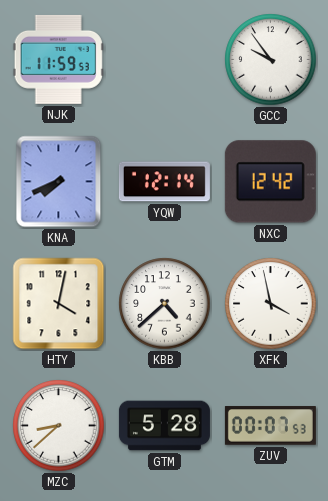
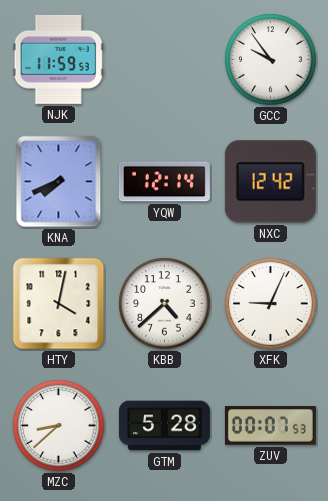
XFK: 3:58 -> 9:04 (271, 304)
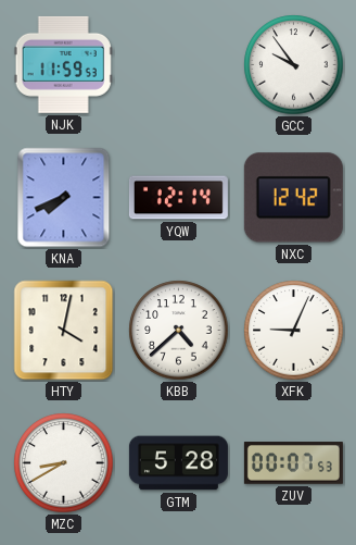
MZC: 8:38 -> 8:40 (64, 463)
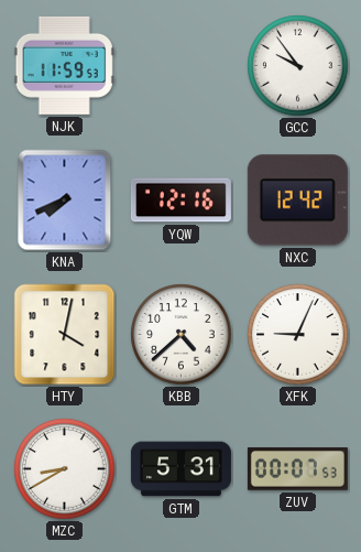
YQW: 12:14 -> 12:16 (180, 201)
GTM: 5:28 -> 5:31 (180, 469)
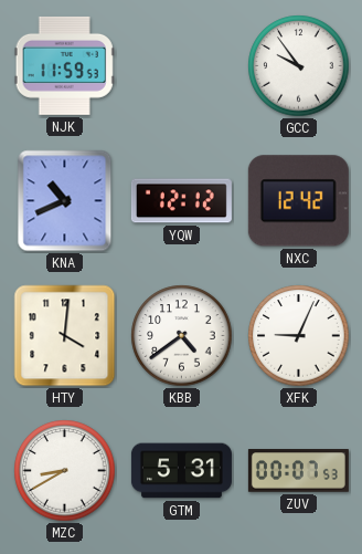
KNA: 7:41 -> 10:41 (65, 201)
YQW: 12:16 -> 12:12 (181, 201)
HTY: 4:02 -> 4:01 (65, 336)
KBB: 4:38 -> 4:39 (182, 336)
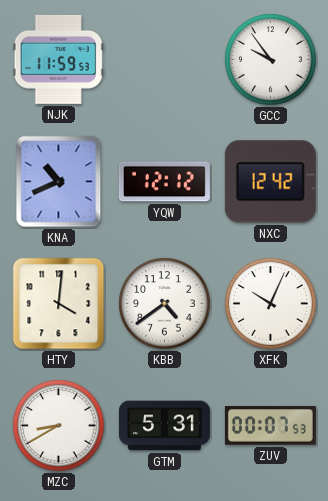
XFK: 9:04 -> 10:04 (271, 304)
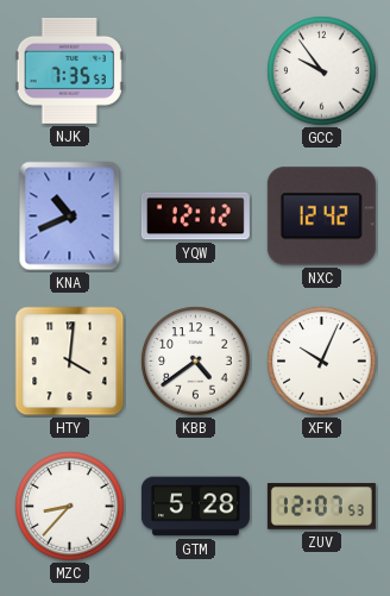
NJK: 11:59 -> 7:35 (69, 70)
MZC: 8:40 -> 8:37 (70, 507)
GTM: 5:31 -> 5:28 (195, 507)
ZUV: 00:07 -> 12:07 (321, 507)
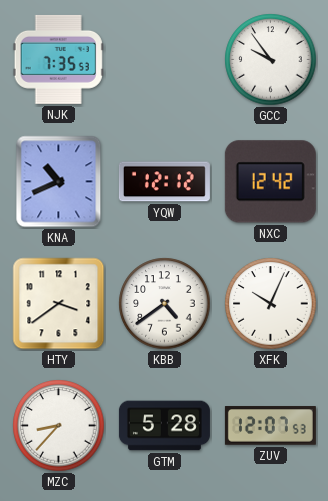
HTY: 4:01 -> 3:39 (59, 304)
